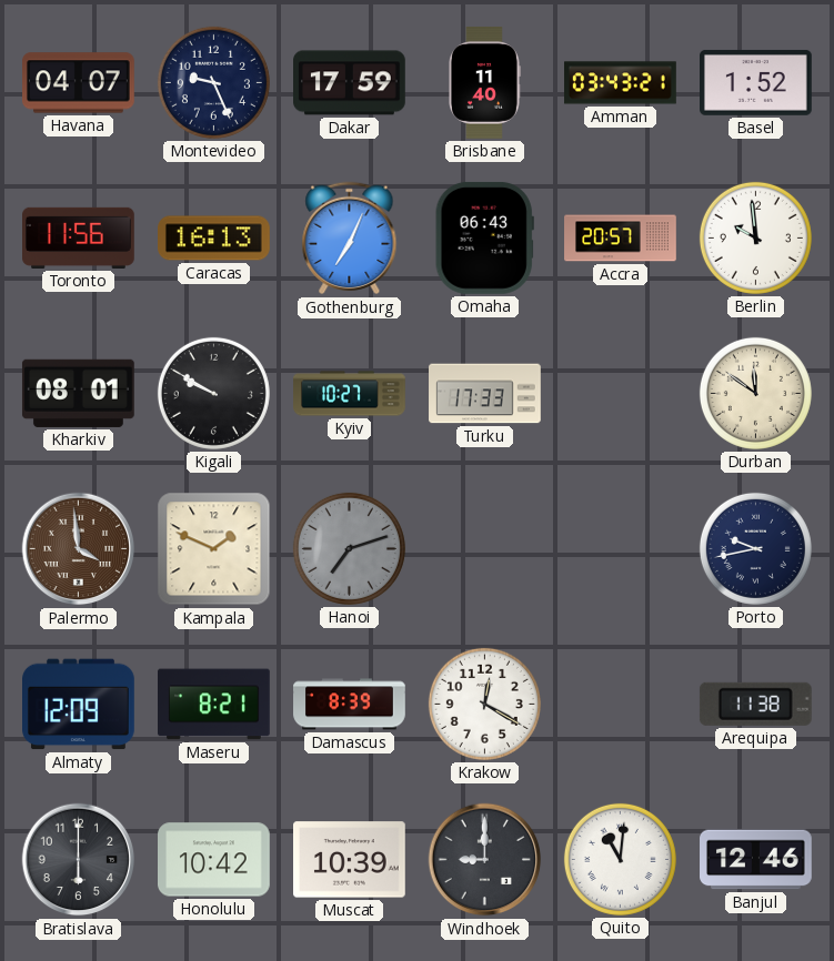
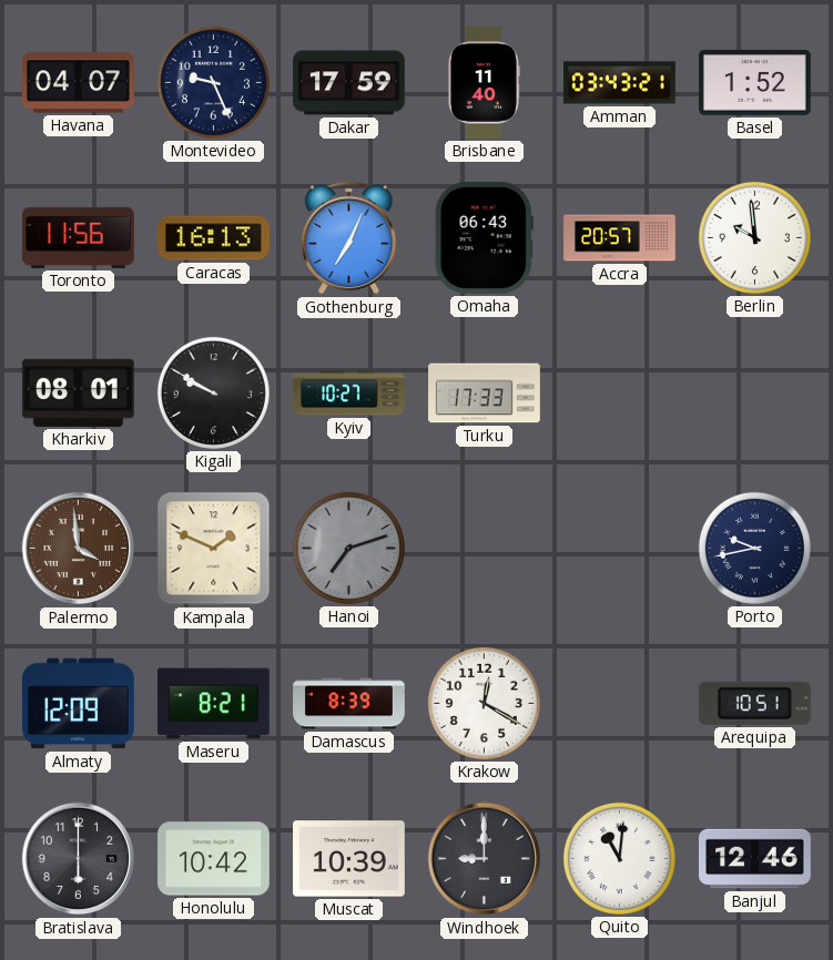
Durban: 11:51 -> none (755, 393)
Arequipa: 11:38 -> 10:51 (754, 703)
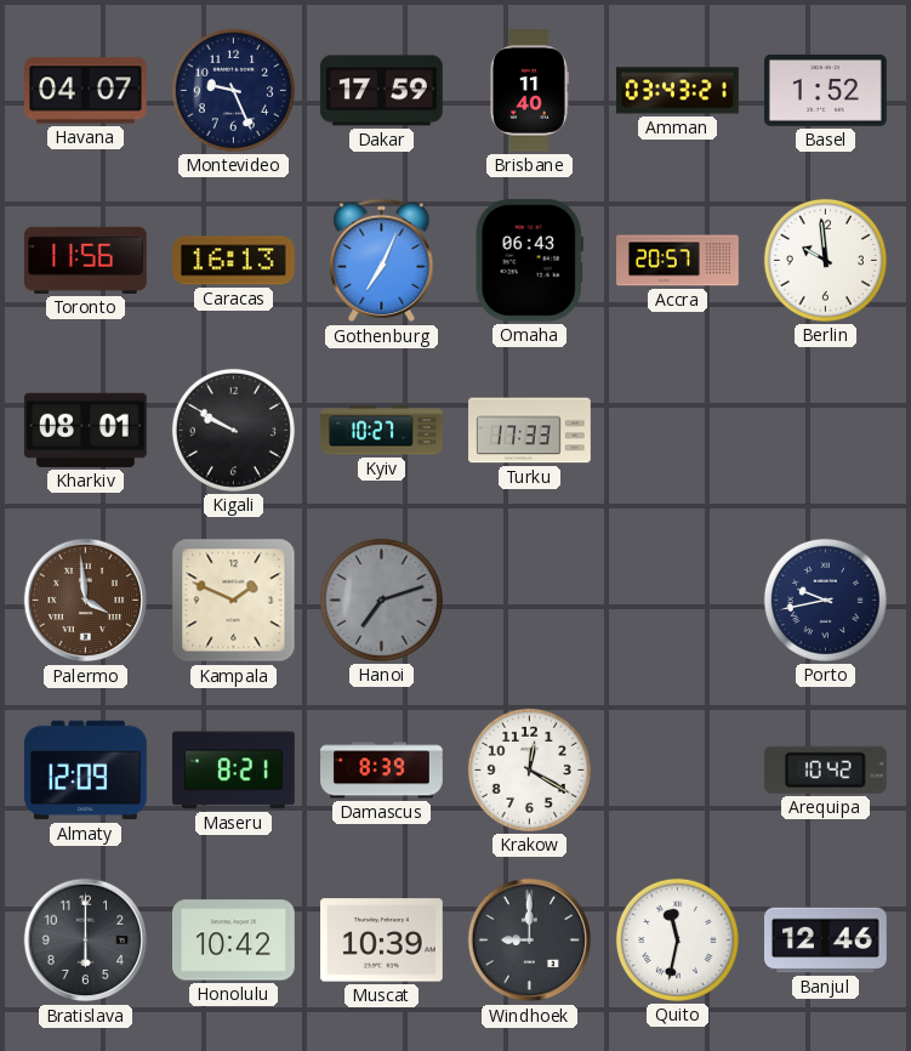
Arequipa: 10:51 -> 10:42 (825, 769)
Quito: 11:01 -> 11:32 (677, 939)
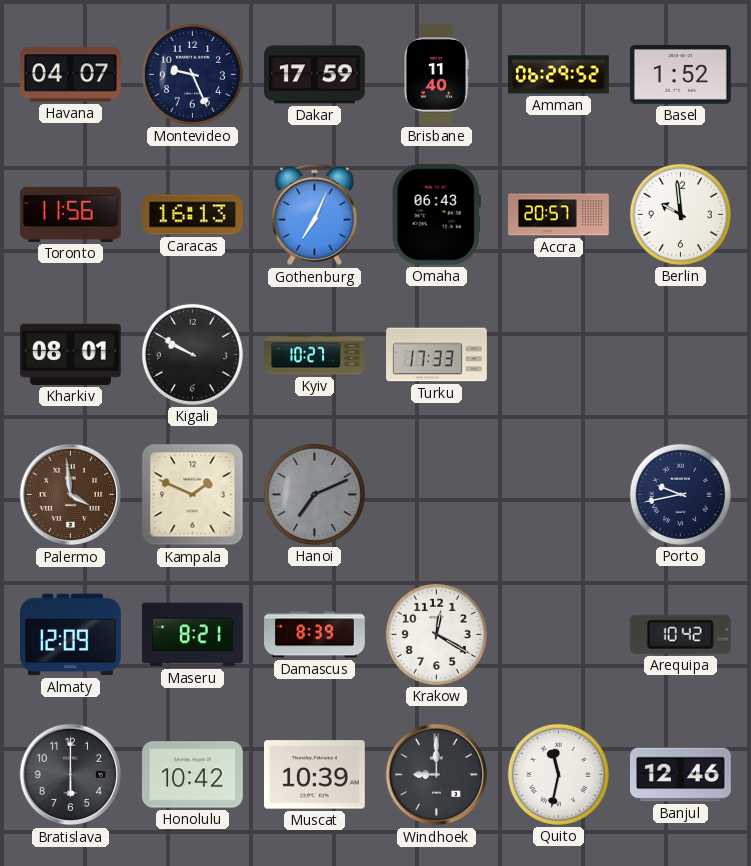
Amman: 03:43 -> 06:29 (559, 75)
Hanoi: 7:12 -> 7:11 (314, 494)
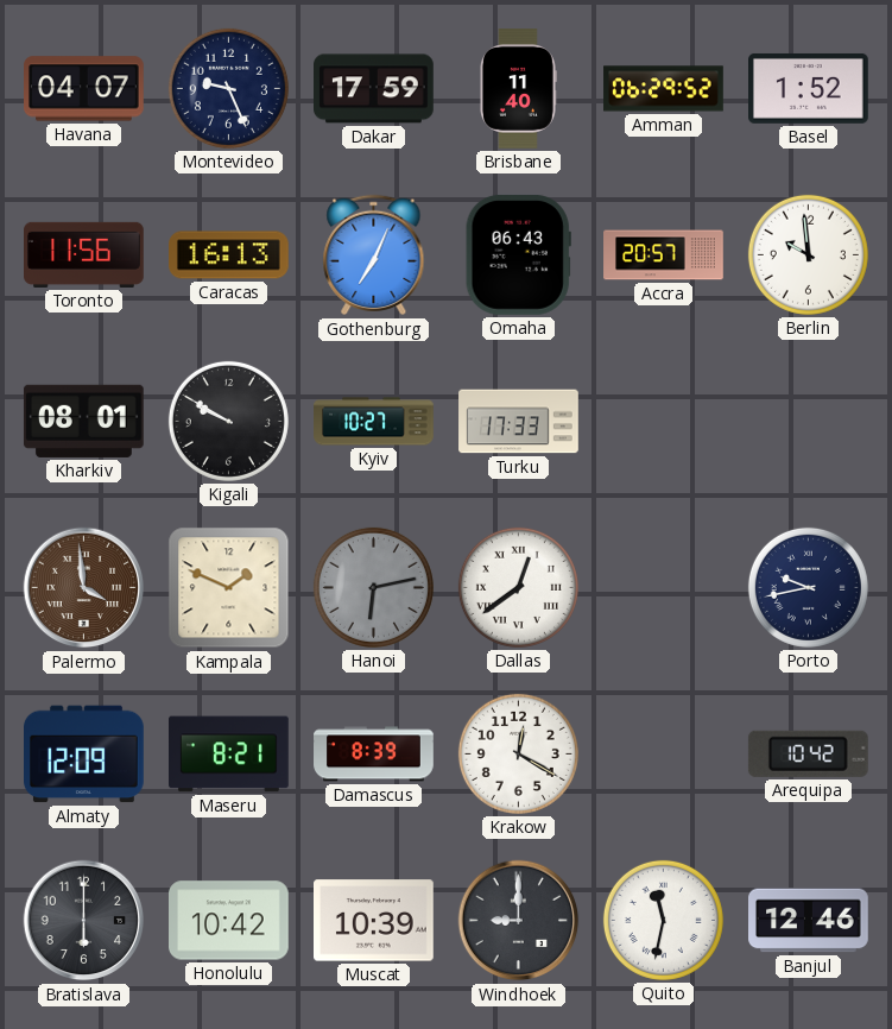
Hanoi: 7:11 -> 6:13 (373, 587)
Dallas: none -> 12:39 (518, 587)
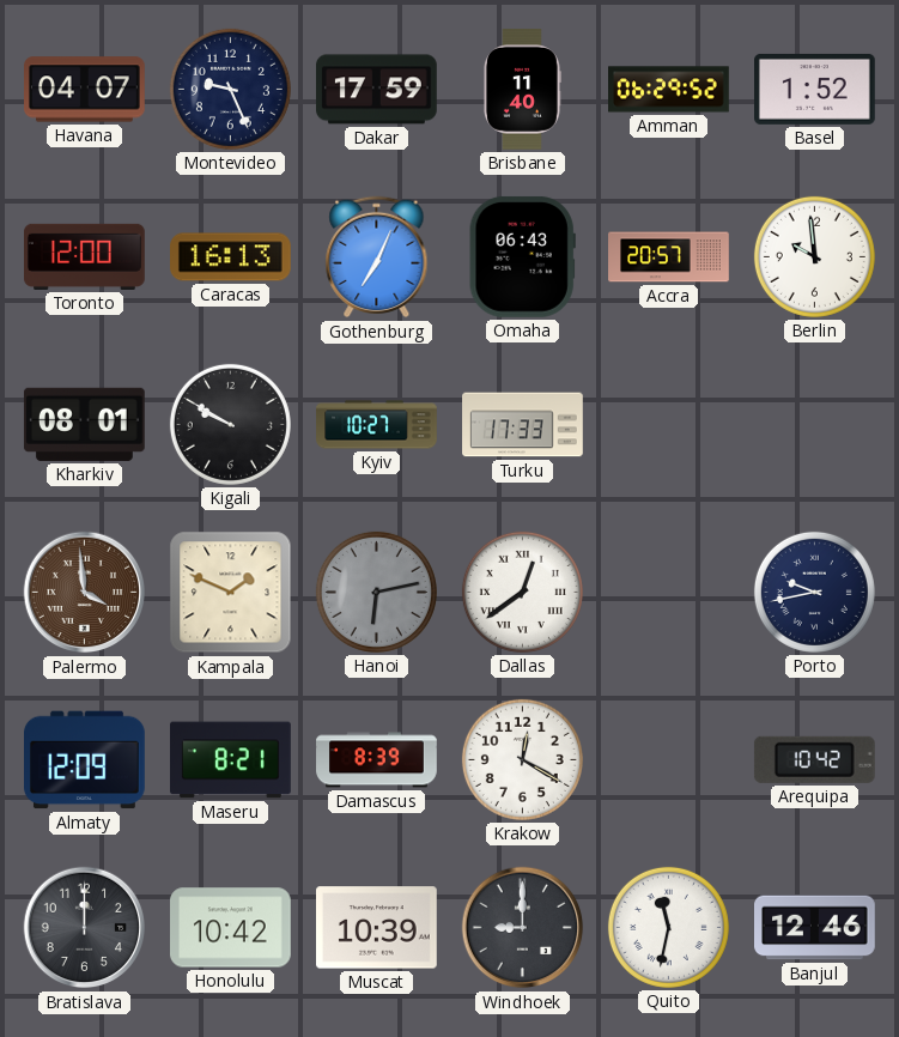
Toronto: 11:56 -> 12:00 (85, 256)
Bratislava: 6:00 -> 12:00 (85, 928)
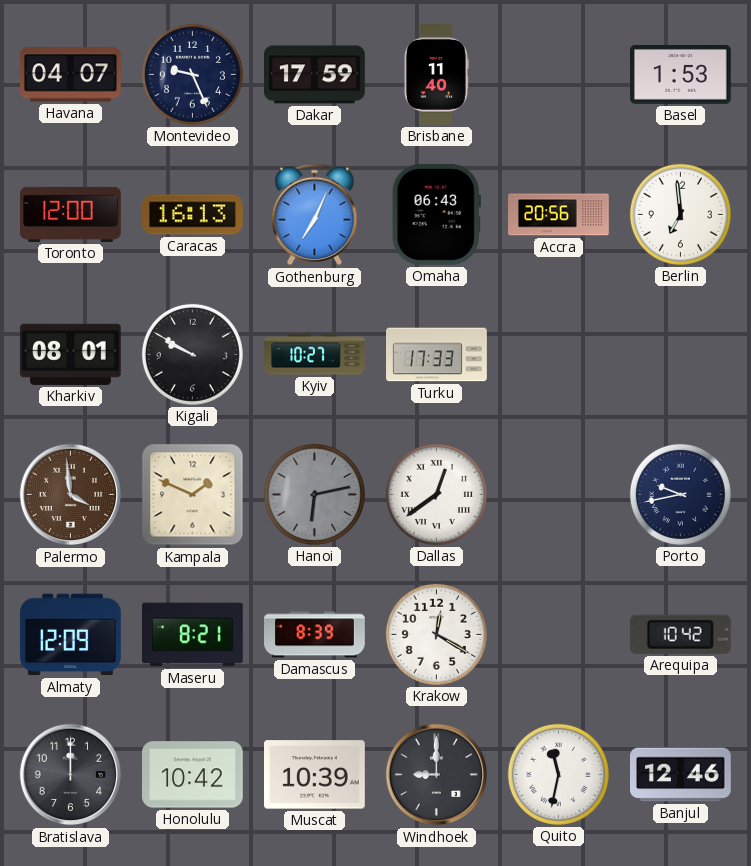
Amman: 06:29 -> none (669, 90)
Basel: 1:52 -> 1:53 (681, 74)
Accra: 20:57 -> 20:56 (559, 215)
Berlin: 9:59 -> 6:59 (680, 214)
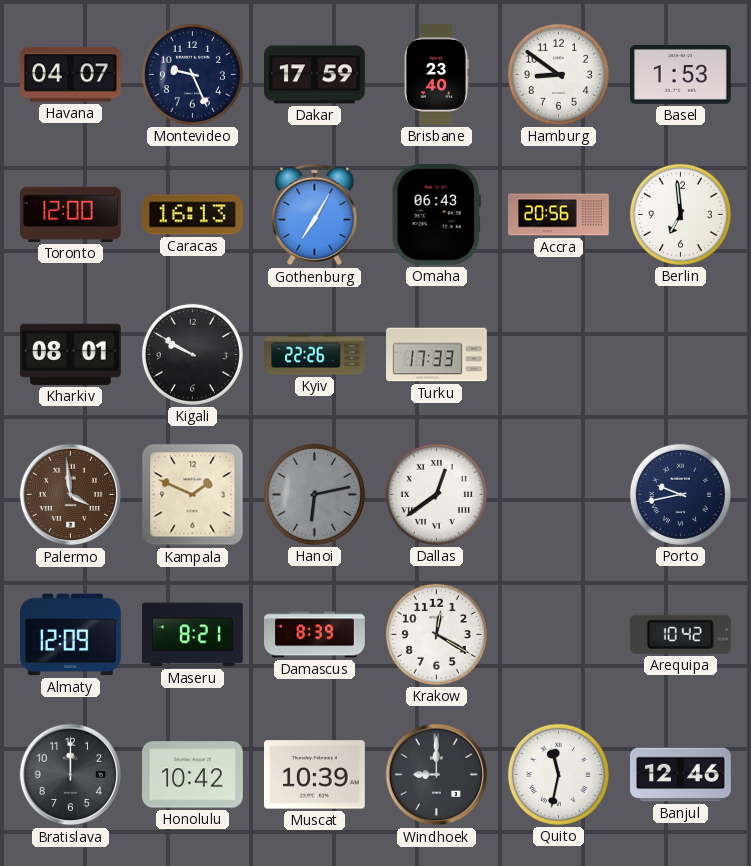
Brisbane: 11:40 -> 23:40 (437, 75)
Hamburg: none -> 8:51 (558, 74)
Gothenburg: 7:04 -> 7:05 (315, 215)
Kyiv: 10:27 -> 22:26 (315, 355)
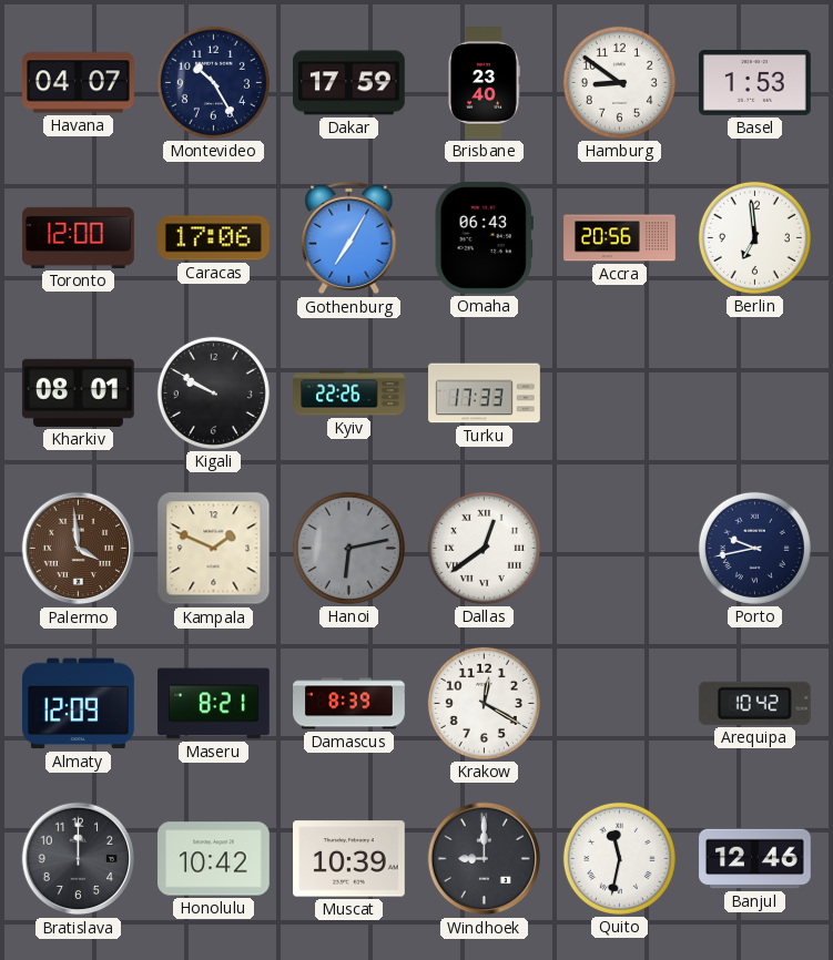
Montevideo: 9:26 -> 10:25 (213, 82)
Caracas: 16:13 -> 17:06 (214, 238)
